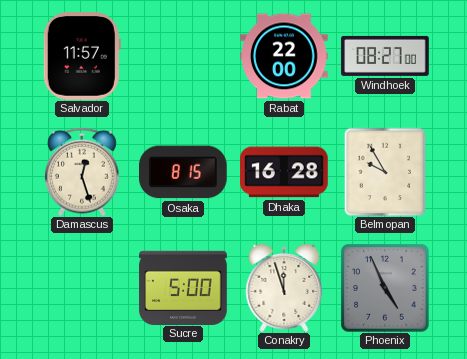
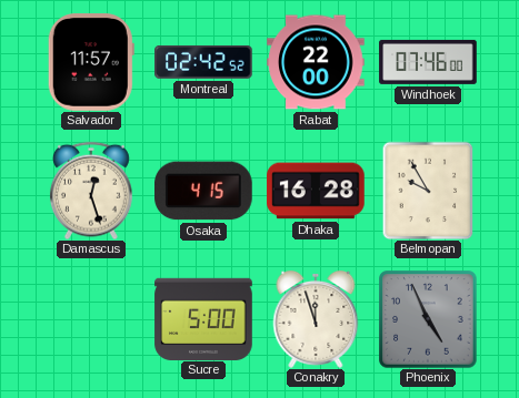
Montreal: none -> 02:42 (203, 62)
Windhoek: 08:27 -> 07:46 (428, 62)
Osaka: 8:15 -> 4:15 (204, 191)
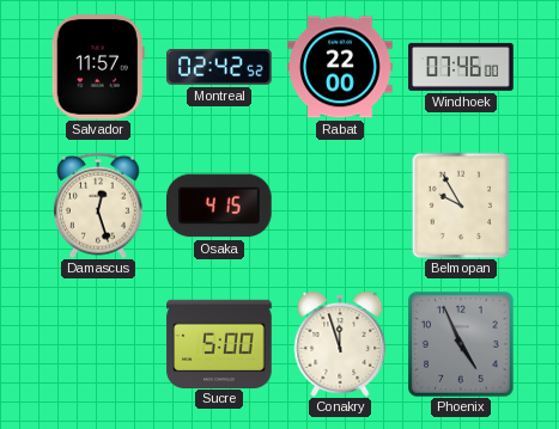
Dhaka: 16:28 -> none (316, 191)
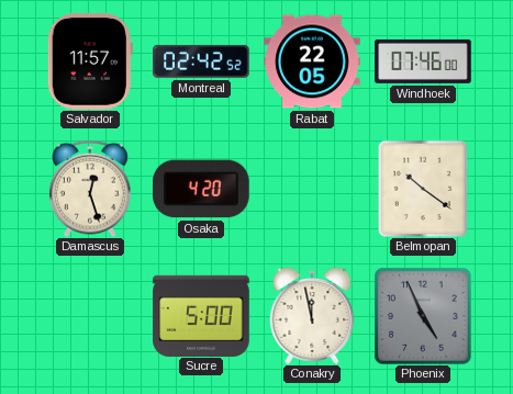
Rabat: 22:00 -> 22:05 (312, 61)
Osaka: 4:15 -> 4:20 (202, 189)
Belmopan: 9:55 -> 10:21 (423, 189)
Conakry: 11:57 -> 11:58 (312, 316)
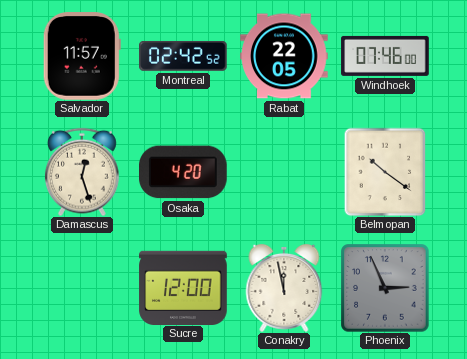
Sucre: 5:00 -> 12:00 (183, 287)
Phoenix: 4:56 -> 2:56 (385, 288)
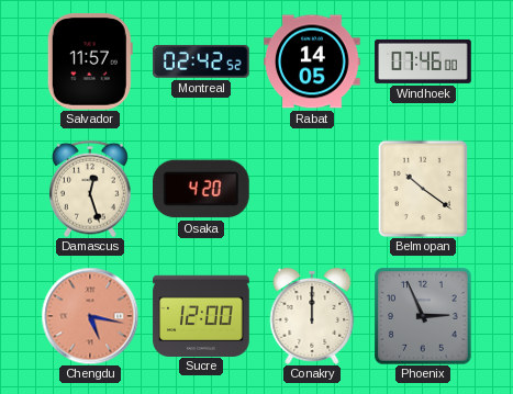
Rabat: 22:05 -> 14:05 (312, 61)
Chengdu: none -> 5:17 (90, 316)
Conakry: 11:58 -> 12:00 (312, 316)
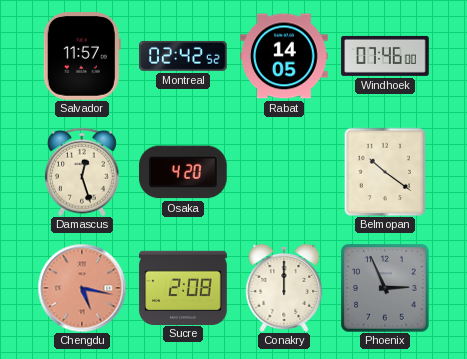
Sucre: 12:00 -> 2:08 (183, 287)
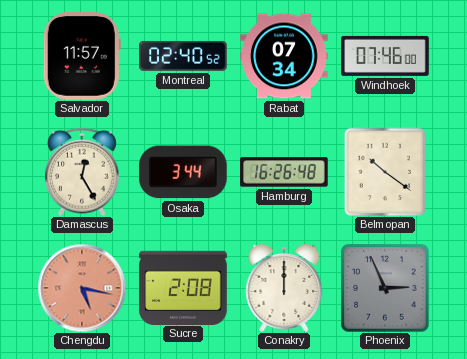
Montreal: 02:42 -> 02:40 (183, 56)
Rabat: 14:05 -> 07:34 (284, 56)
Damascus: 12:27 -> 12:25 (82, 172)
Osaka: 4:20 -> 3:44 (184, 172)
Hamburg: none -> 16:26 (284, 172)
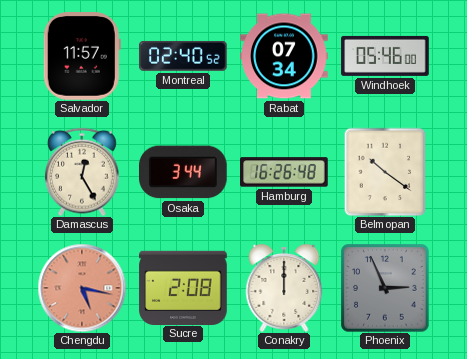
Windhoek: 07:46 -> 05:46 (385, 56)
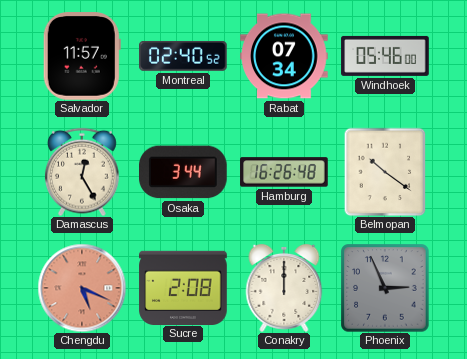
Chengdu: 5:17 -> 5:19 (82, 288)
